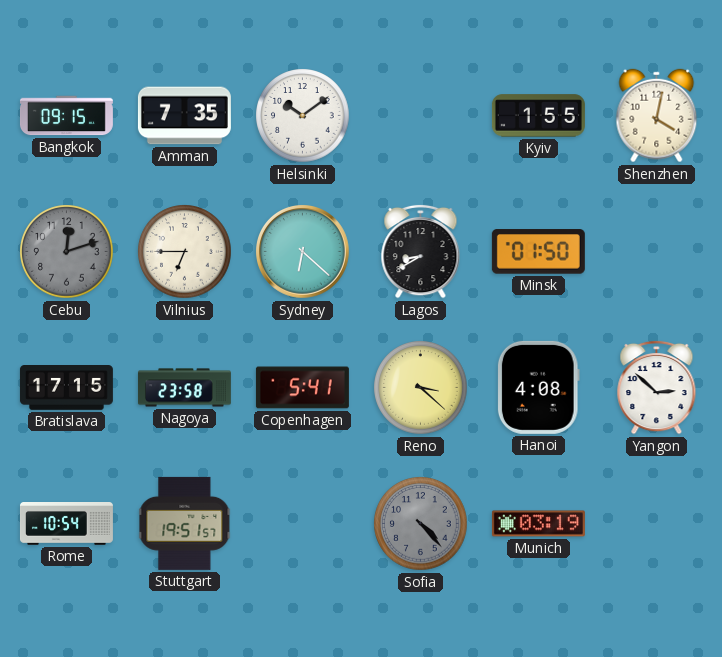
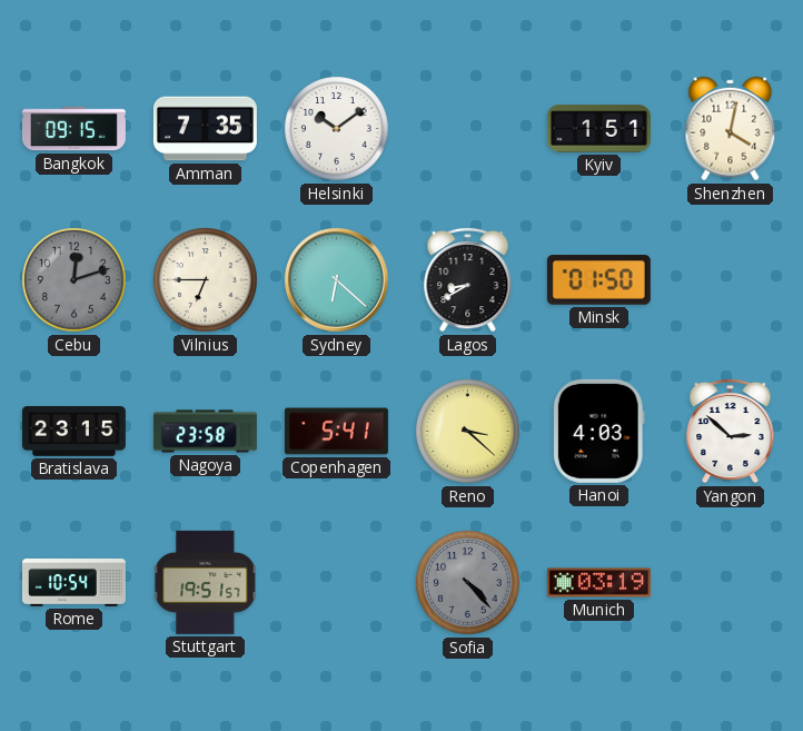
Kyiv: 1:55 -> 1:51 (598, 129)
Bratislava: 17:15 -> 23:15 (73, 432)
Hanoi: 4:08 -> 4:03 (598, 431)
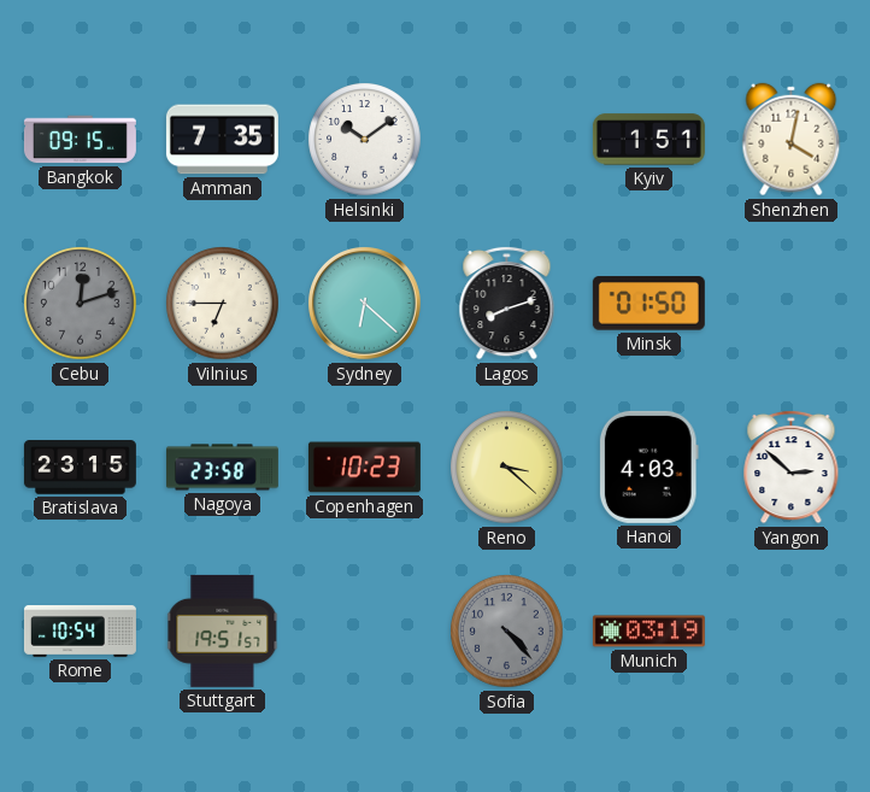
Lagos: 8:40 -> 8:12 (507, 303)
Copenhagen: 5:41 -> 10:23 (364, 468)
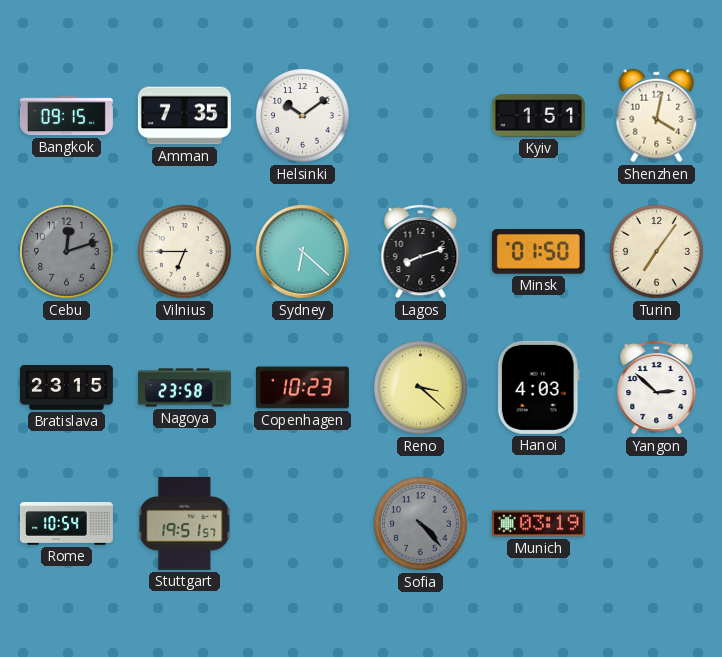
Turin: none -> 7:06 (657, 252)
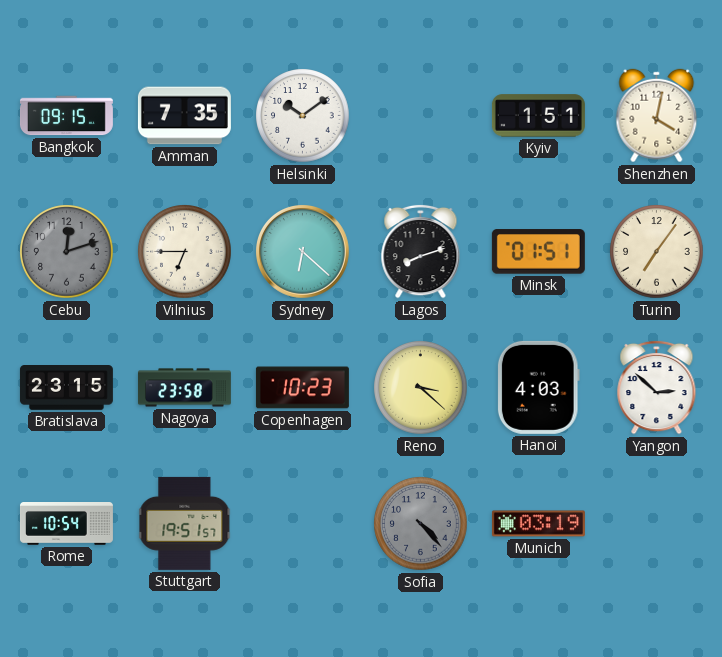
Minsk: 01:50 -> 01:51 (538, 252)
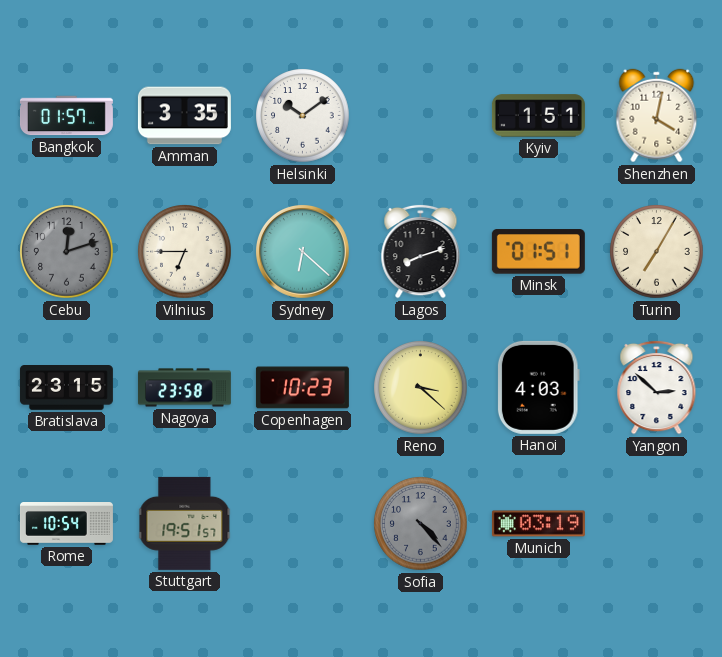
Bangkok: 09:15 -> 01:57 (66, 116)
Amman: 7:35 -> 3:35 (184, 116)
Turin: 7:06 -> 7:05 (657, 252)
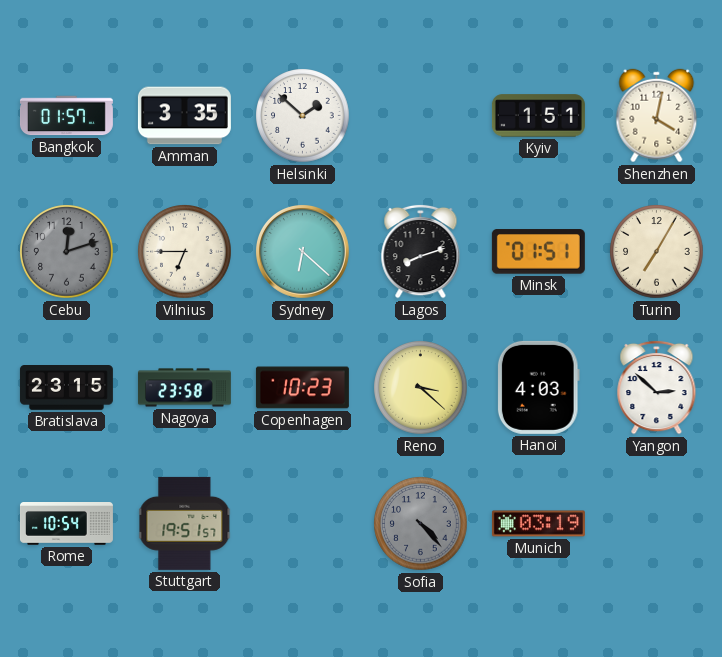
Helsinki: 10:09 -> 1:52 (303, 116)
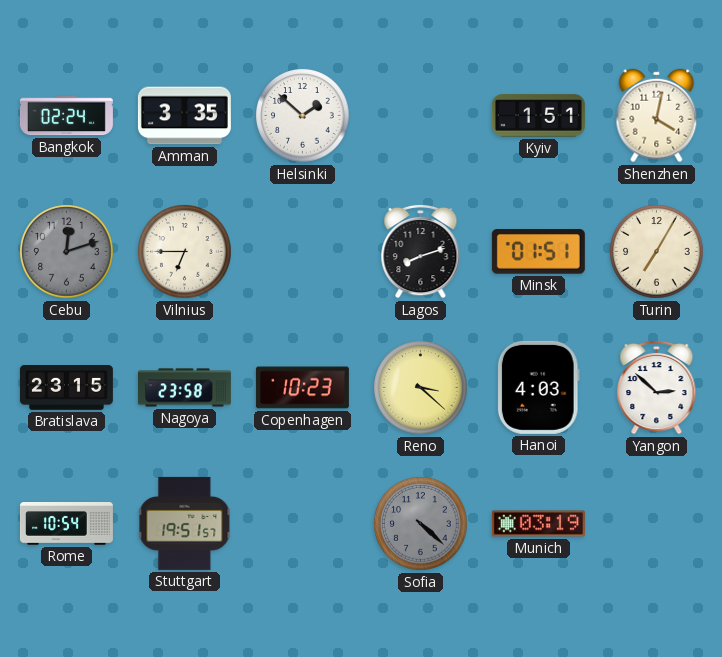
Bangkok: 01:57 -> 02:24 (66, 116)
Sydney: 6:22 -> none (303, 252)
Sofia: 4:23 -> 4:22 (421, 524)
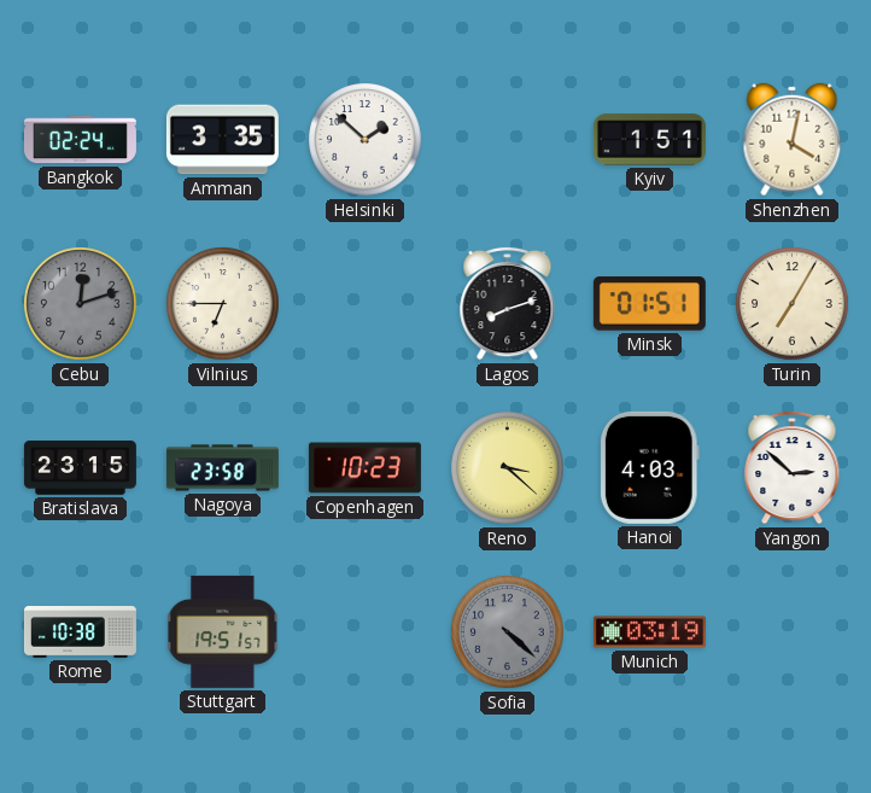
Rome: 10:54 -> 10:38 (80, 632)
